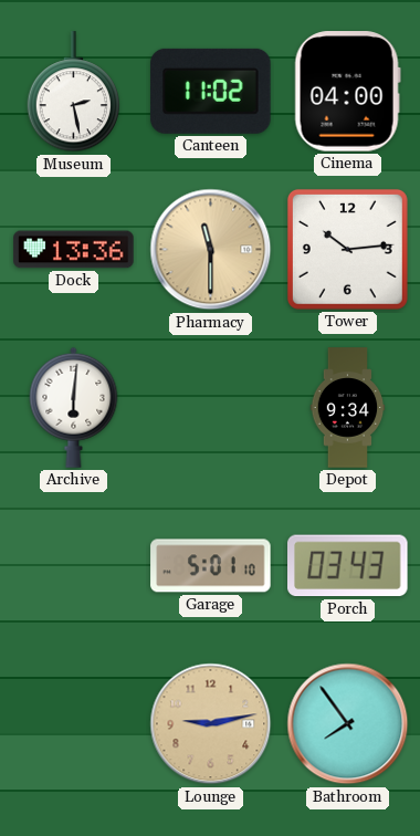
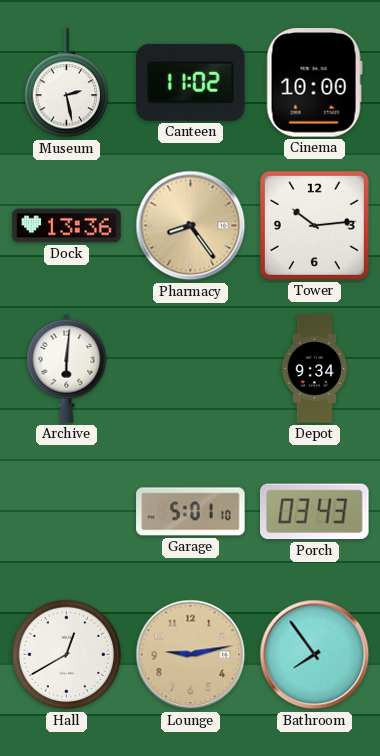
Cinema: 04:00 -> 10:00 (314, 83)
Pharmacy: 11:30 -> 8:24 (191, 226)
Hall: none -> 12:40 (67, 655)
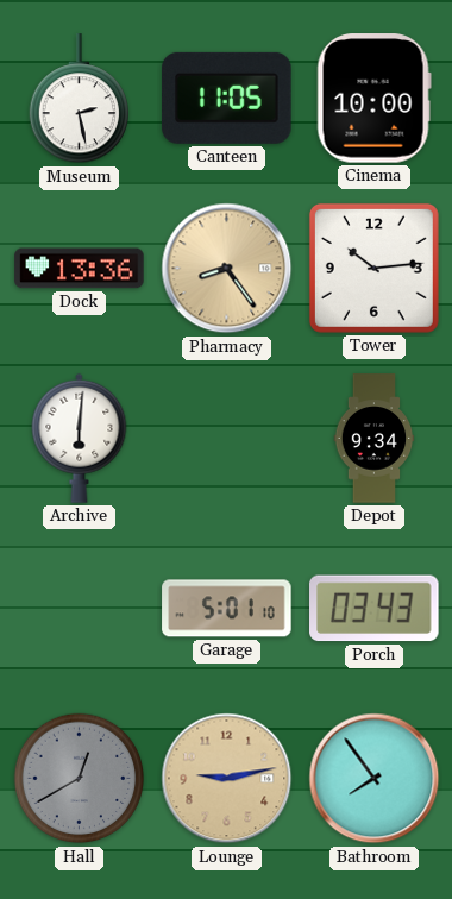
Canteen: 11:02 -> 11:05 (227, 98)
Hall dial: white -> grey (80, 779)
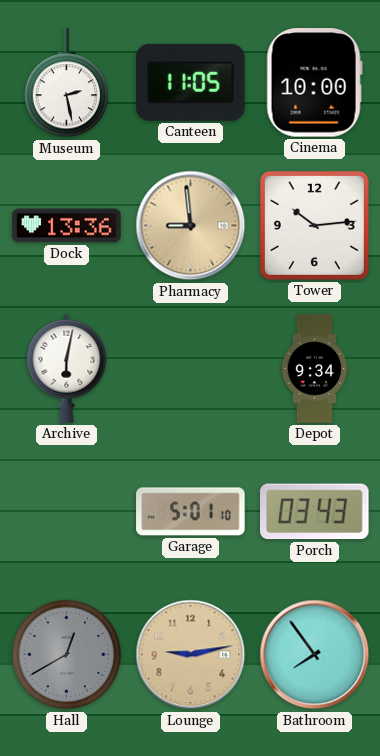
Pharmacy: 8:24 -> 8:59 (191, 226)
Archive: 6:01 -> 6:02 (67, 368)
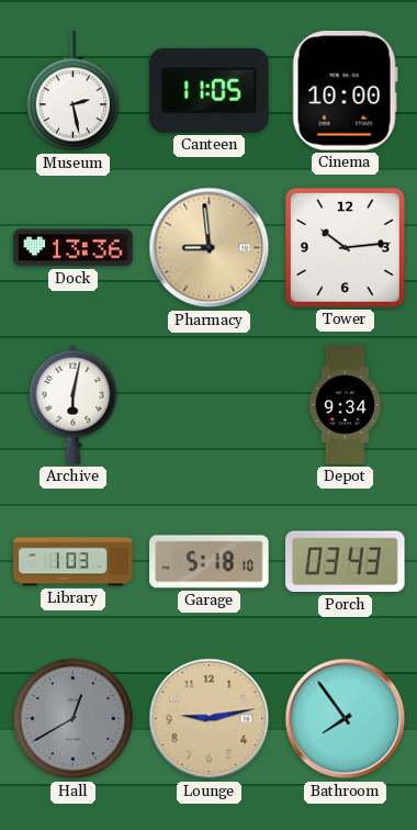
Library: none -> 1:03 (74, 562)
Garage: 5:01 -> 5:18 (210, 562)
